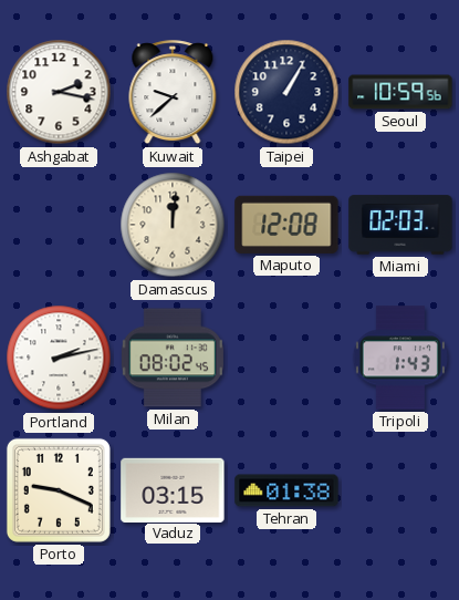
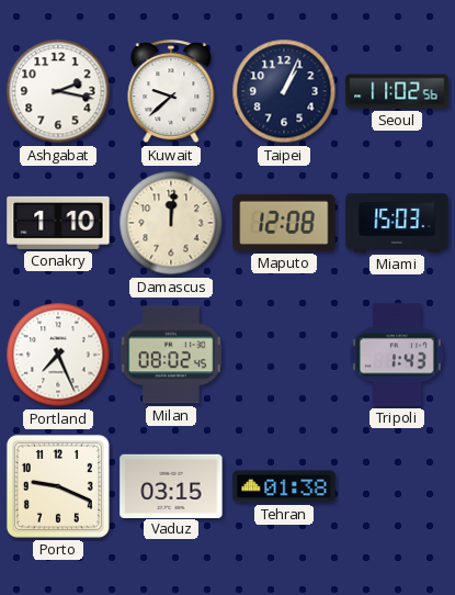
Taipei: 1:05 -> 1:04 (284, 91)
Seoul: 10:59 -> 11:02 (397, 91)
Conakry: none -> 1:10 (58, 223)
Miami: 02:03 -> 15:03 (397, 223)
Portland: 2:13 -> 7:26 (58, 355)
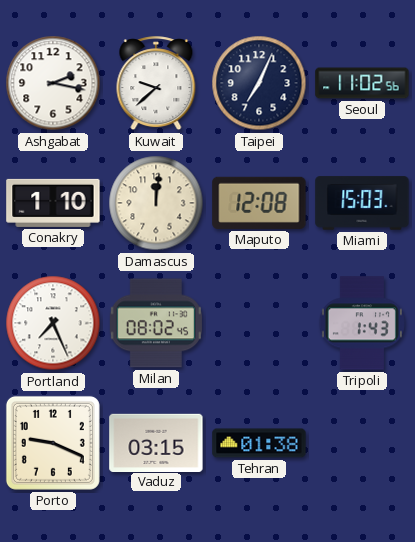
Taipei: 1:04 -> 7:04 (259, 83)
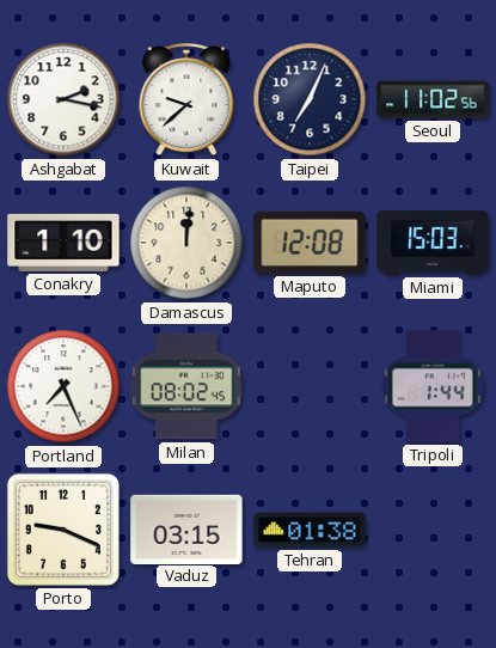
Tripoli: 1:43 -> 1:44 (433, 386)
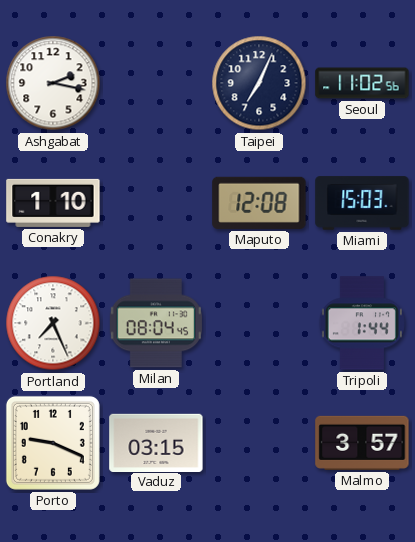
Kuwait: 9:38 -> none (186, 100)
Damascus: 12:01 -> none (186, 243)
Milan: 08:02 -> 08:04 (156, 323)
Tehran: 01:38 -> none (310, 530)
Malmo: none -> 3:57 (362, 443)
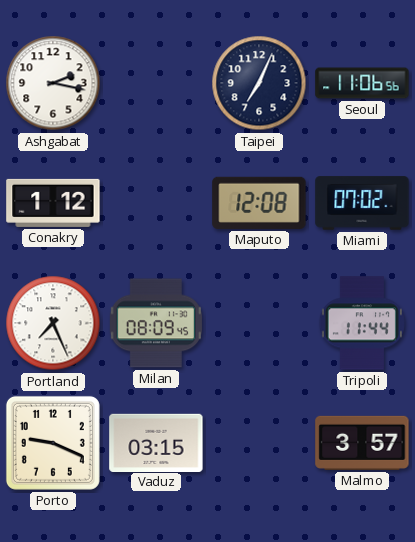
Seoul: 11:02 -> 11:06 (362, 83)
Conakry: 1:10 -> 1:12 (53, 203)
Miami: 15:03 -> 07:02 (362, 203)
Milan: 08:04 -> 08:09 (156, 323)
Tripoli: 1:44 -> 11:44 (362, 323)
